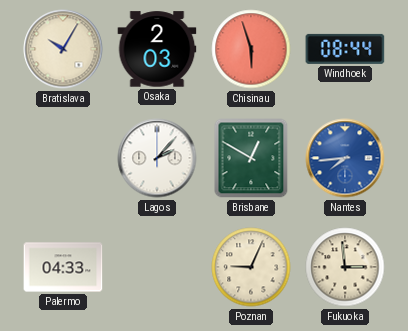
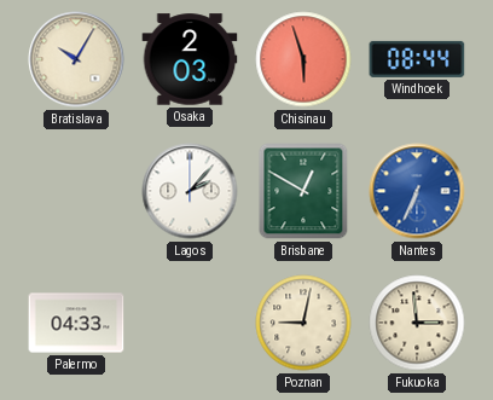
Nantes: 7:44 -> 6:34 (417, 191)
Poznan: 9:04 -> 9:02 (303, 323)
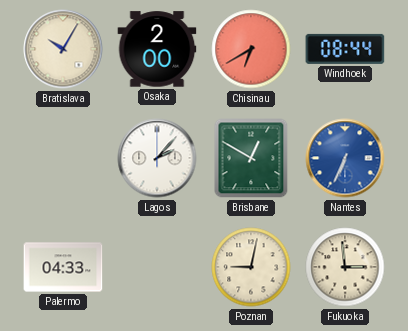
Osaka: 2:03 -> 2:00 (157, 49)
Chisinau: 5:57 -> 6:40 (251, 49)
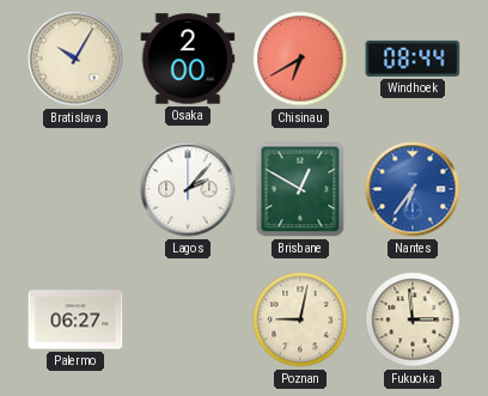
Nantes: 6:34 -> 6:36 (413, 189)
Palermo: 04:33 -> 06:27 (75, 319)
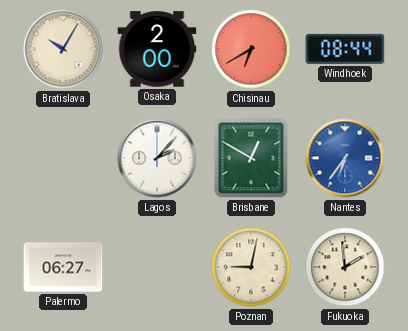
Fukuoka: 2:59 -> 1:59 (345, 267)
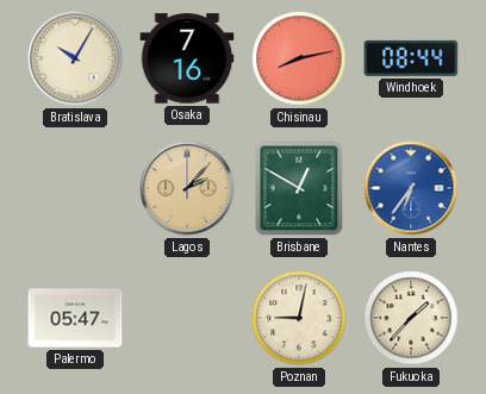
Osaka: 2:00 -> 7:16 (187, 58)
Chisinau: 6:40 -> 8:13 (299, 58)
Lagos dial: white -> champagne (187, 188)
Palermo: 06:27 -> 05:47 (75, 318)
Fukuoka: 1:59 -> 1:37 (411, 318)
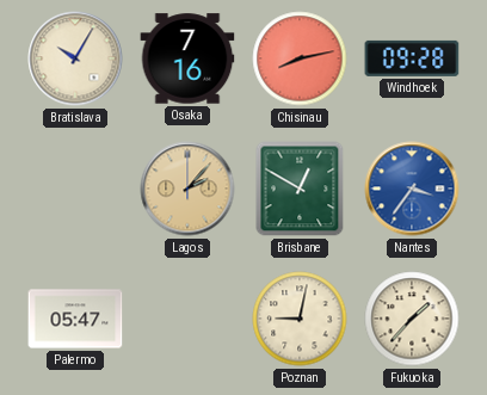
Windhoek: 08:44 -> 09:28 (412, 58)
Nantes: 6:36 -> 3:36 (412, 189)
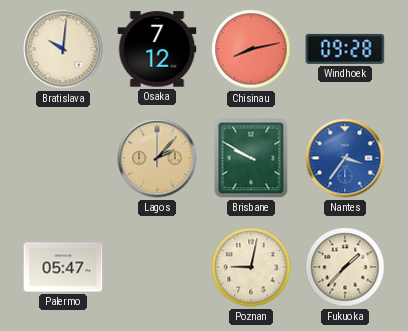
Bratislava: 10:05 -> 10:01 (63, 49)
Osaka: 7:16 -> 7:12 (157, 49)
Brisbane: 12:50 -> 9:50 (251, 158)
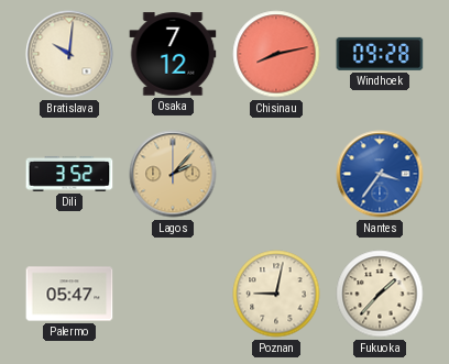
Dili: none -> 3:52 (69, 174)
Brisbane: 9:50 -> none (251, 158)
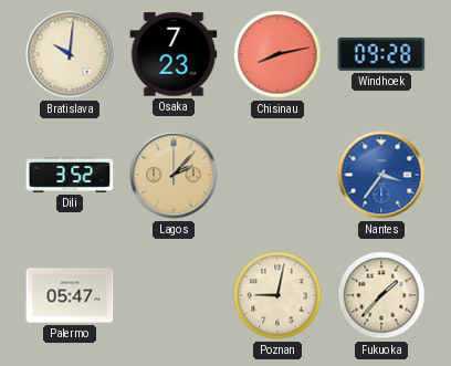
Osaka: 7:12 -> 7:23 (174, 54)
